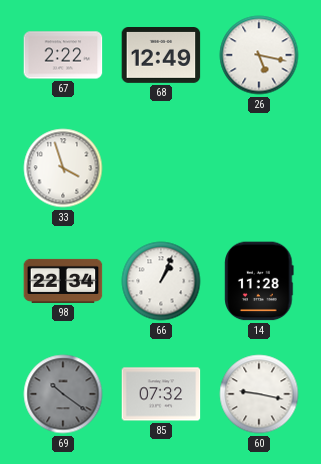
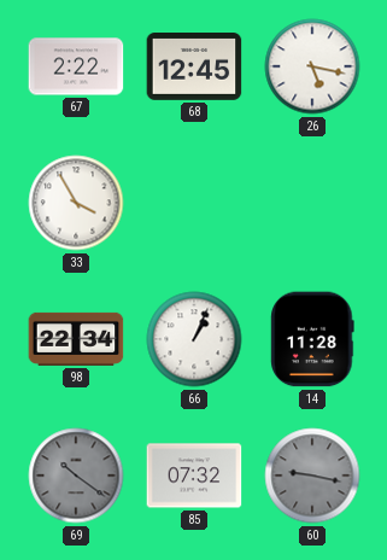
68: 12:49 -> 12:45 (194, 68)
33: 3:57 -> 3:55 (76, 203)
60 dial: white -> grey (312, 476)
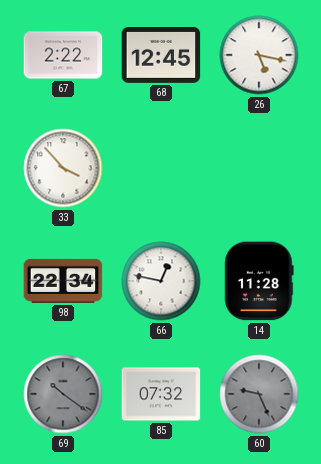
33: 3:55 -> 3:53 (63, 168)
66: 1:04 -> 12:47 (161, 281)
60: 9:17 -> 9:26 (259, 394)
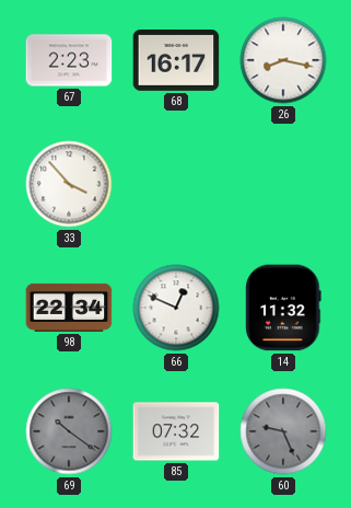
67: 2:22 -> 2:23 (69, 60)
68: 12:45 -> 16:17 (176, 61)
26: 5:17 -> 8:17 (283, 60)
66: 12:47 -> 12:49 (176, 308)
14: 11:28 -> 11:32 (283, 308)
